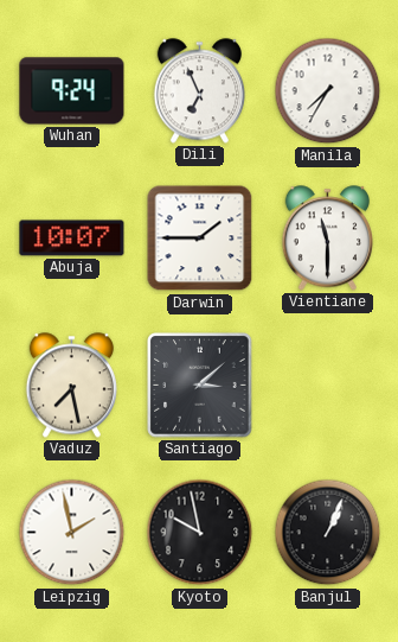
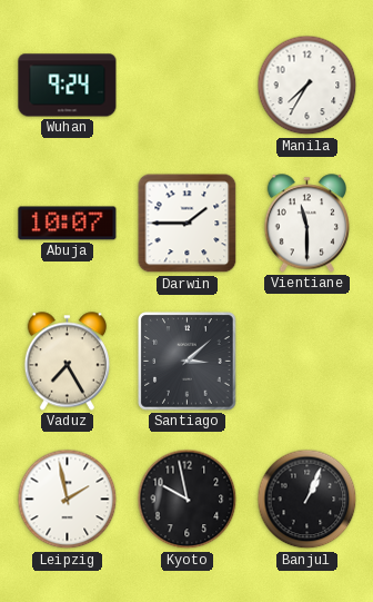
Dili: 6:56 -> none (199, 91)
Vaduz: 7:28 -> 7:25 (67, 362)
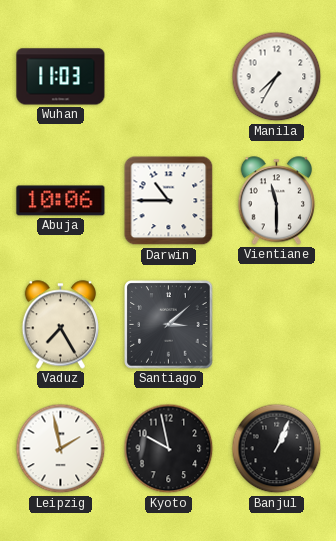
Wuhan: 9:24 -> 11:03 (61, 77)
Abuja: 10:07 -> 10:06 (61, 201)
Darwin: 1:45 -> 10:45 (169, 201)
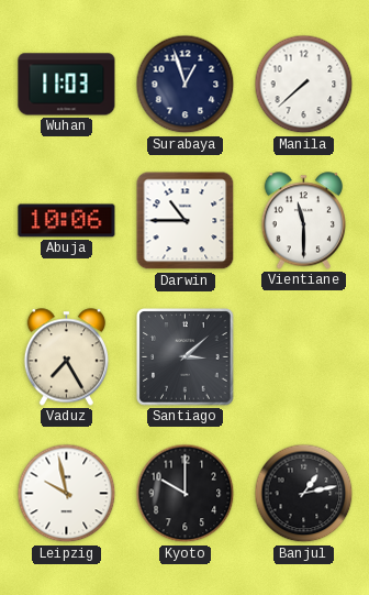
Surabaya: none -> 12:57 (186, 85)
Manila: 7:35 -> 7:38 (304, 85)
Leipzig: 1:58 -> 9:58 (67, 494)
Kyoto: 9:58 -> 10:00 (186, 494)
Banjul: 1:04 -> 1:13 (304, 494)
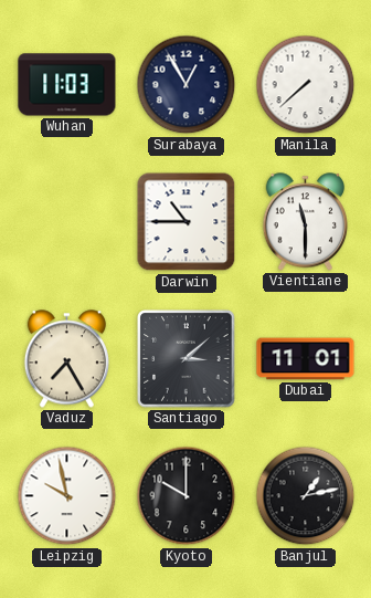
Surabaya: 12:57 -> 12:55 (187, 85)
Abuja: 10:06 -> none (67, 221)
Dubai: none -> 11:01 (306, 359)
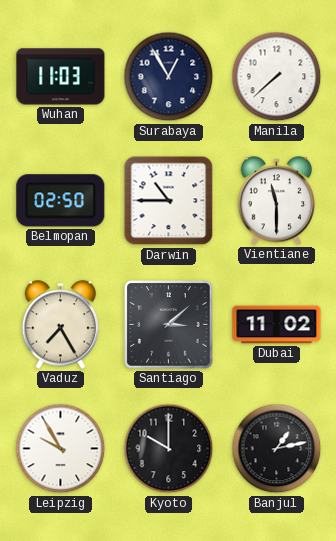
Belmopan: none -> 02:50 (61, 201)
Dubai: 11:01 -> 11:02 (277, 325)
Leipzig: 9:58 -> 9:55 (61, 449)
